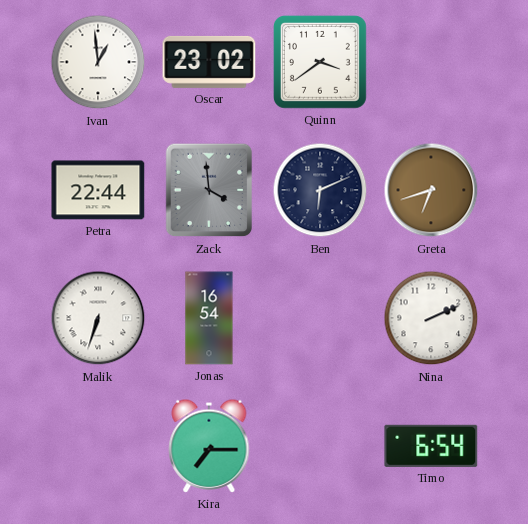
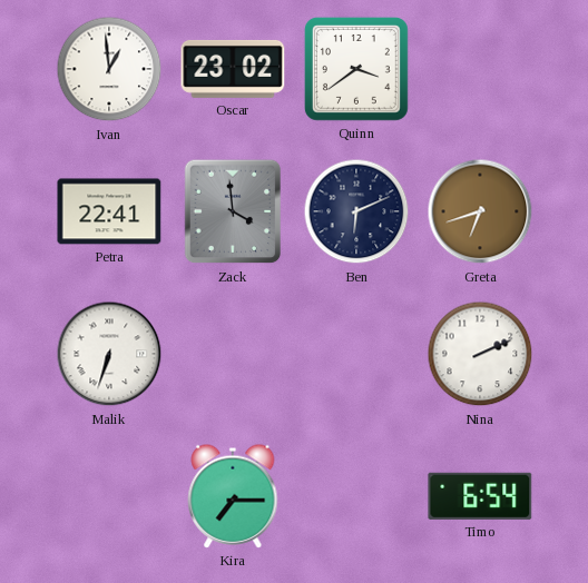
Petra: 22:44 -> 22:41 (109, 211)
Jonas: 16:54 -> none (209, 318)
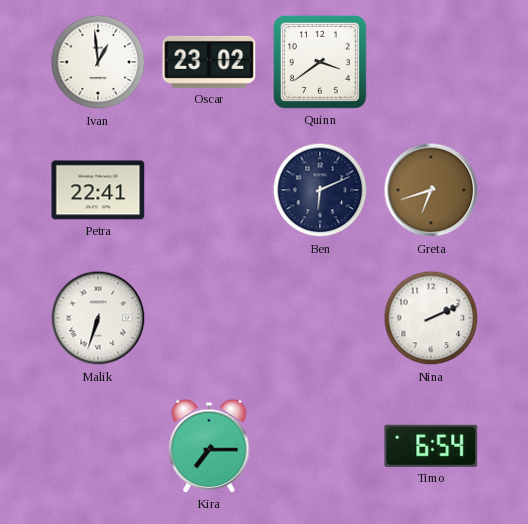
Zack: 3:59 -> none (233, 211)
